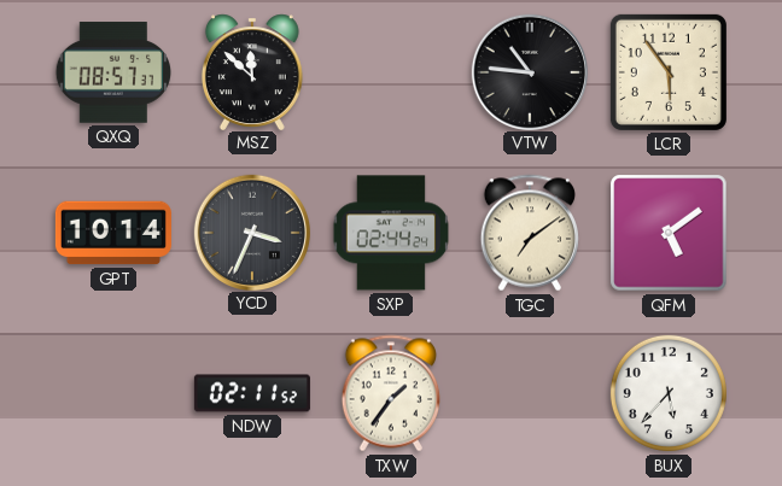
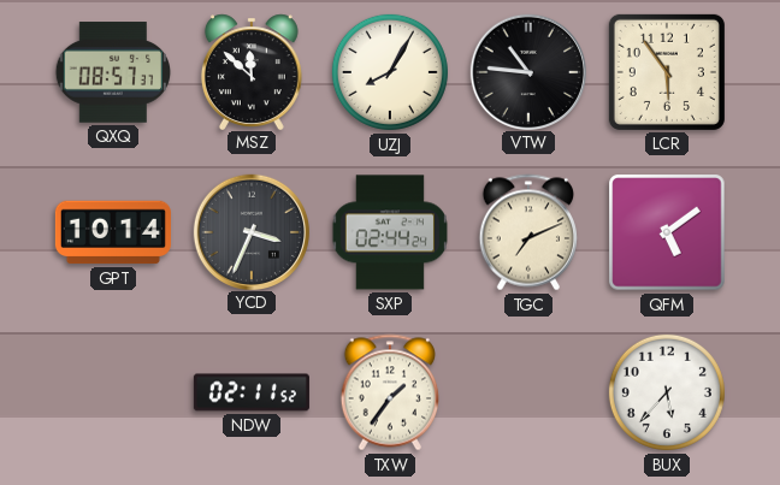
UZJ: none -> 8:05 (390, 72)
TGC: 7:09 -> 7:11 (527, 232)
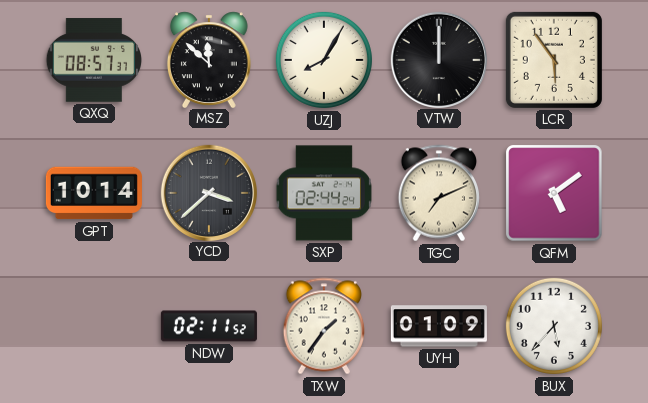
VTW: 10:46 -> 12:00 (438, 59)
YCD: 3:34 -> 3:38 (208, 192)
UYH: none -> 01:09 (439, 326)
